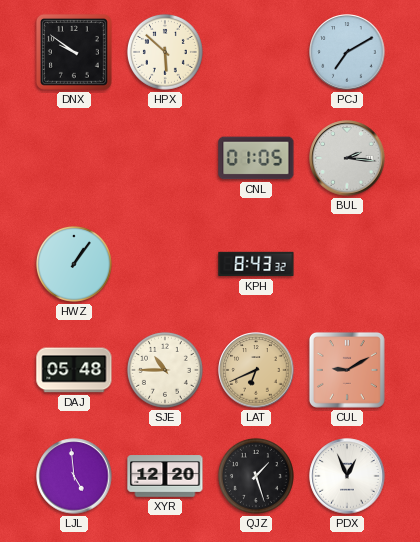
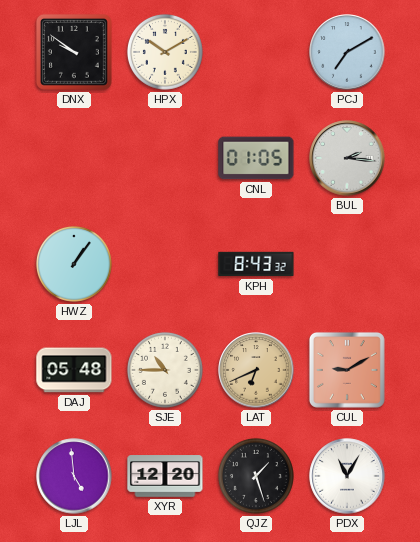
HPX: 5:52 -> 10:10 (165, 52)
PDX: 12:56 -> 11:05 (347, 476)
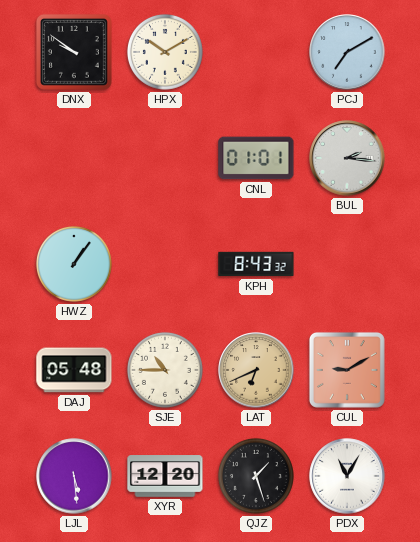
CNL: 01:05 -> 01:01 (256, 158)
LJL: 4:59 -> 5:29 (74, 476)
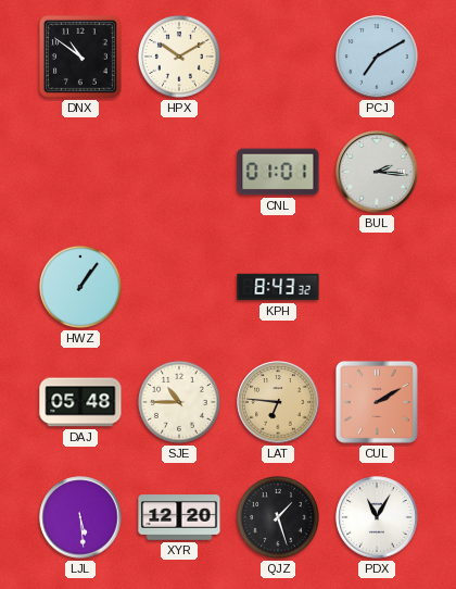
DNX: 9:51 -> 10:51 (80, 57)
LAT: 6:41 -> 6:46 (278, 402)
CUL: 9:10 -> 2:10 (377, 402)
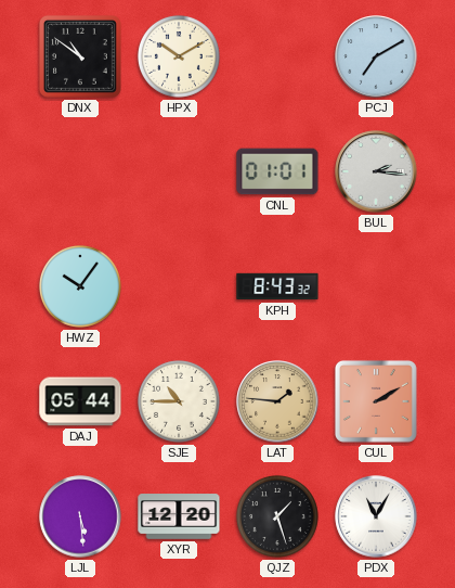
HWZ: 1:06 -> 10:06 (80, 286)
DAJ: 05:48 -> 05:44 (80, 401)
LAT: 6:46 -> 1:46 (277, 401)
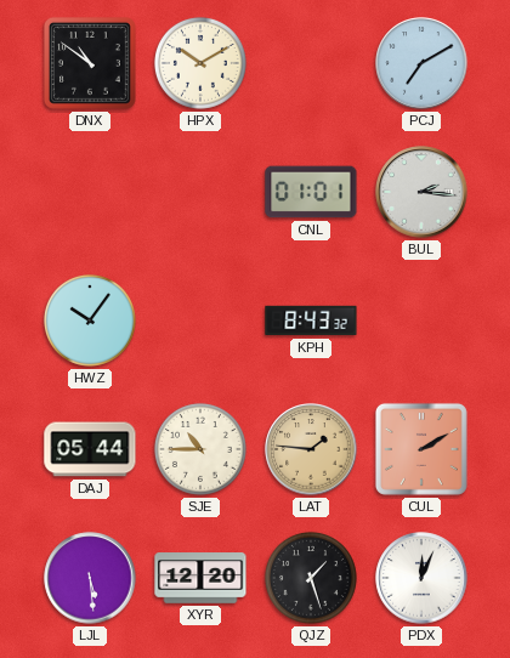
PDX: 11:05 -> 12:04 (421, 578)
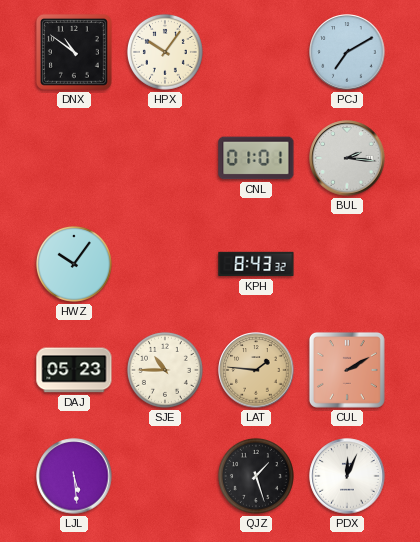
HPX: 10:10 -> 10:06 (165, 52)
DAJ: 05:44 -> 05:23 (74, 370)
XYR: 12:20 -> none (200, 578)
